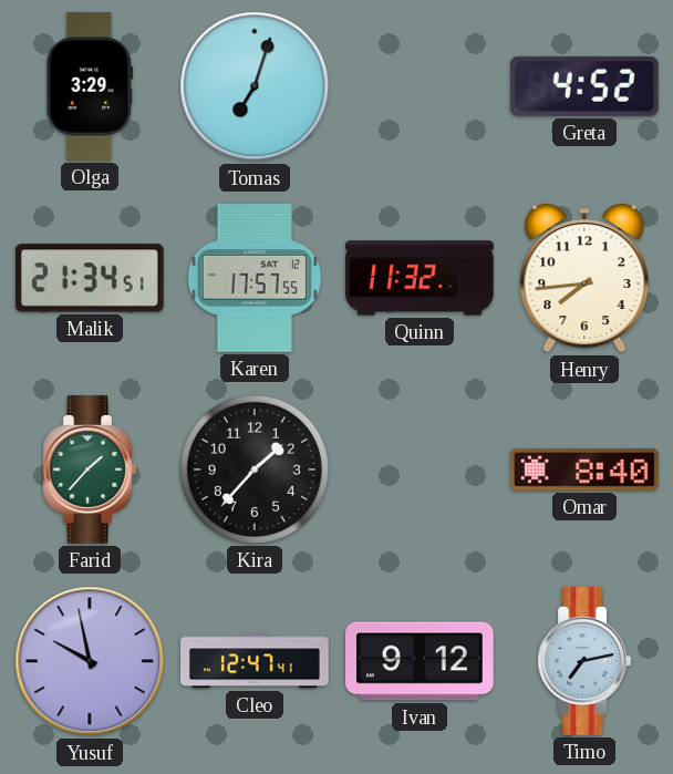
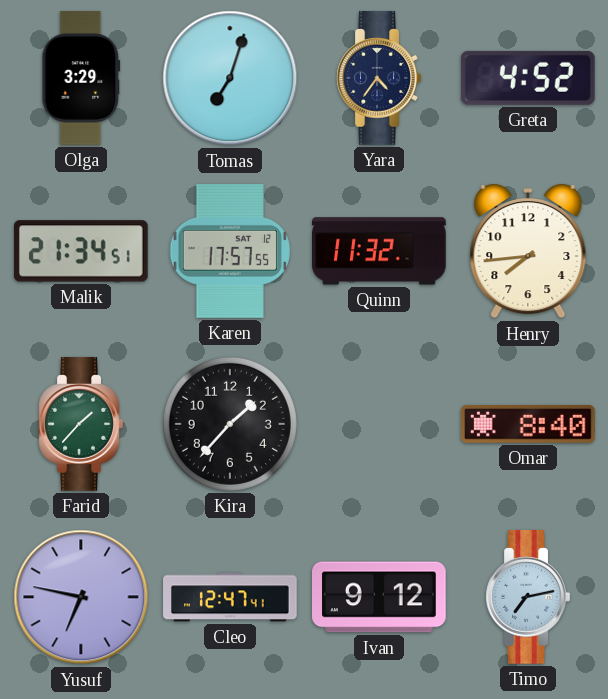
Yara: none -> 4:36 (379, 79)
Yusuf: 9:58 -> 6:47 (81, 597)
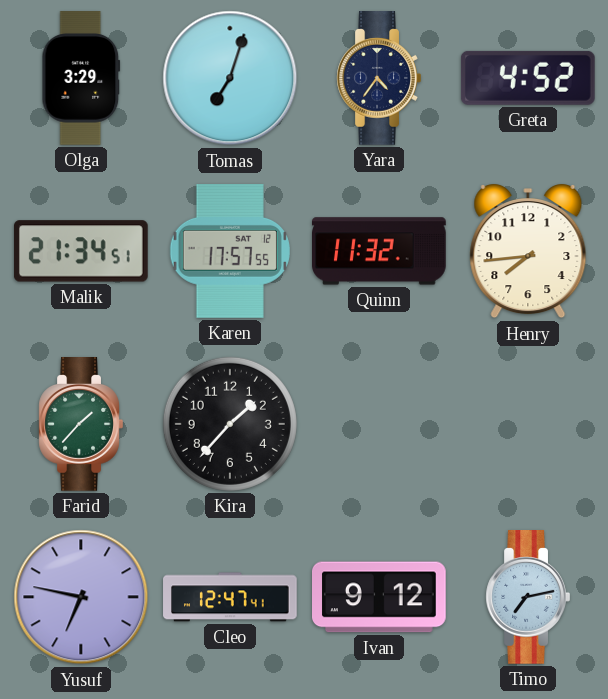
Omar: 8:40 -> none (529, 424)
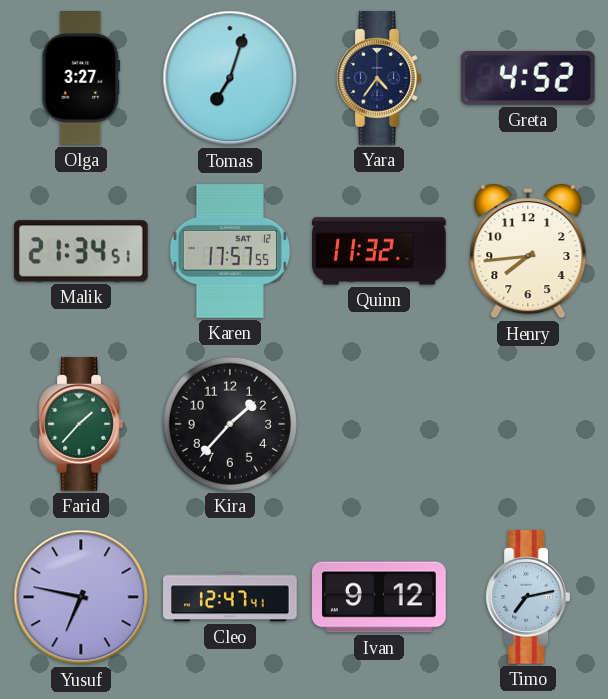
Olga: 3:29 -> 3:27 (81, 78)
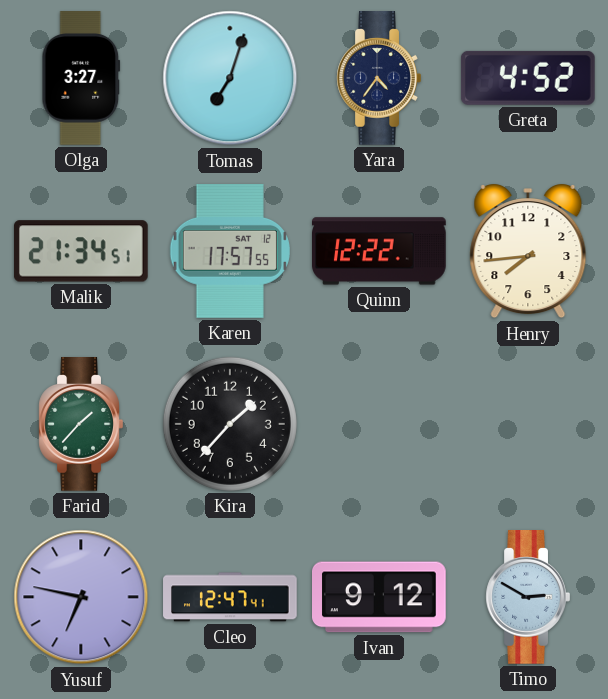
Quinn: 11:32 -> 12:22 (379, 251)
Timo: 7:13 -> 2:50 (528, 598)
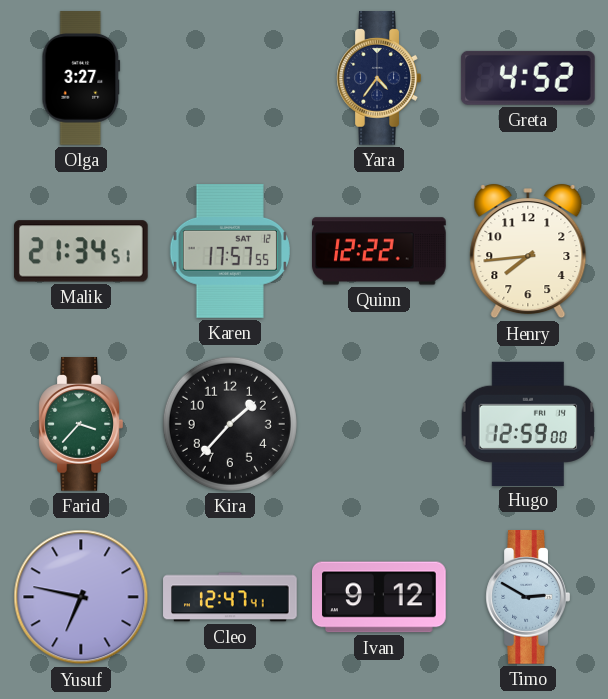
Tomas: 7:03 -> none (230, 78)
Farid: 1:37 -> 3:37 (81, 425)
Hugo: none -> 12:59 (528, 423)
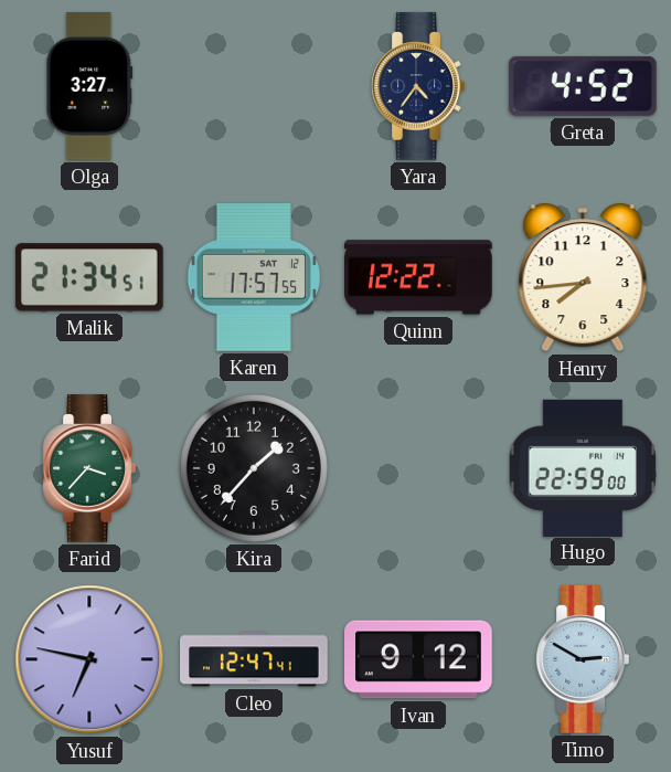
Hugo: 12:59 -> 22:59 (583, 467)
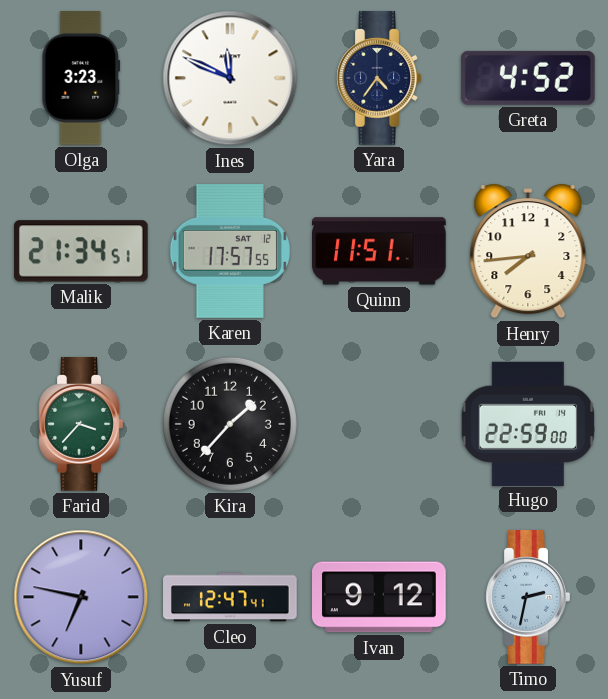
Olga: 3:27 -> 3:23 (81, 78)
Ines: none -> 11:49 (230, 78)
Quinn: 12:22 -> 11:51 (379, 251)
Timo: 2:50 -> 2:32 (528, 598)
